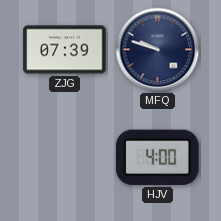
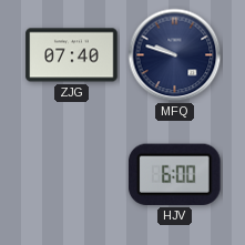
ZJG: 07:39 -> 07:40 (72, 55)
HJV: 4:00 -> 6:00 (175, 174)
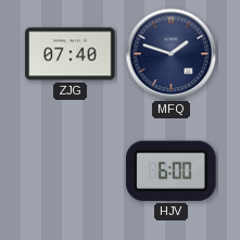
MFQ: 9:48 -> 1:48 (172, 54)
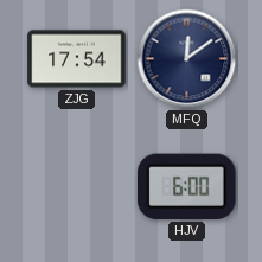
ZJG: 07:40 -> 17:54 (77, 59)
MFQ: 1:48 -> 12:09 (187, 59)
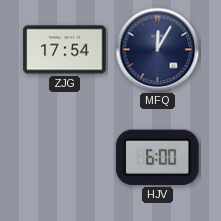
MFQ: 12:09 -> 12:05 (158, 50)
